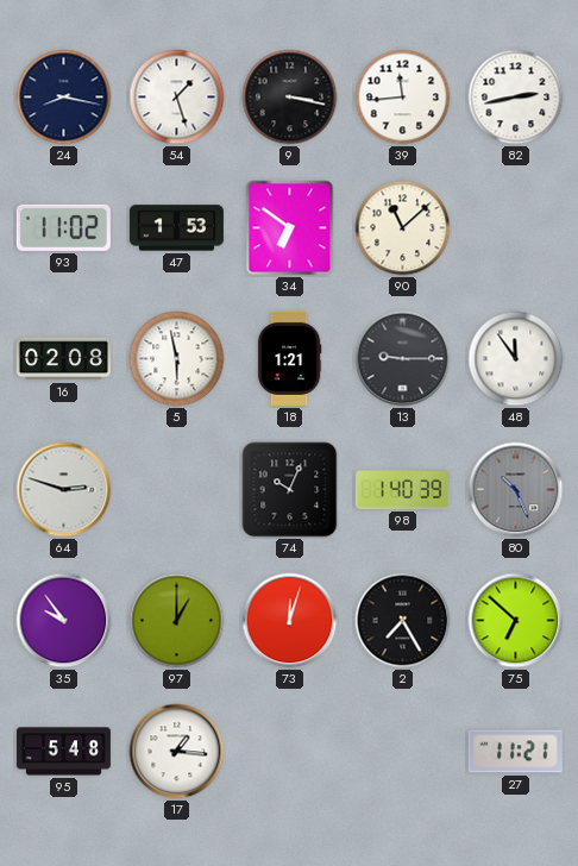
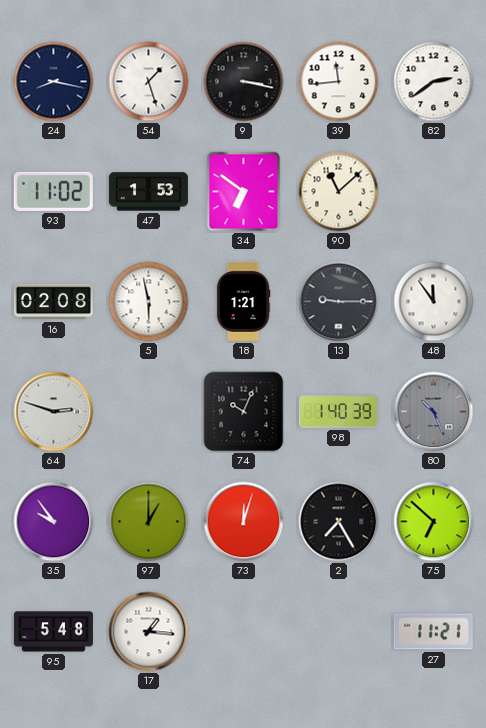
82: 2:43 -> 2:39 (434, 82)
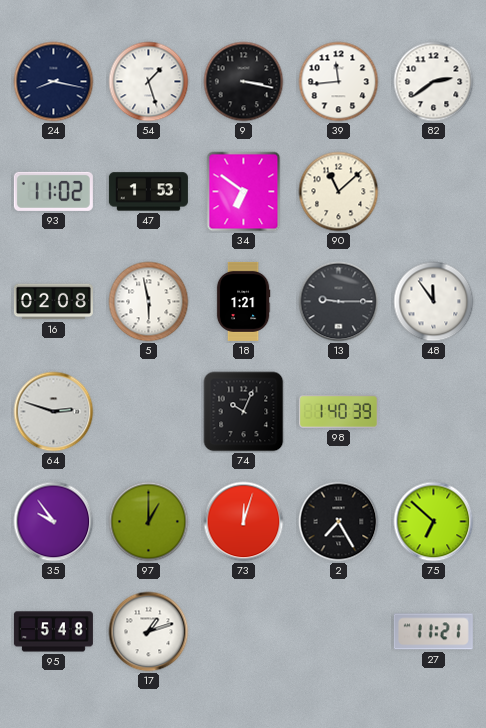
80: 10:26 -> none (434, 412)
17: 1:16 -> 1:12 (149, 632)
